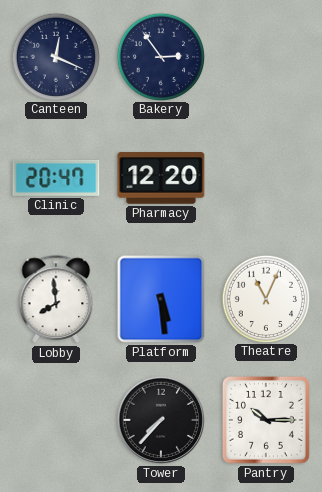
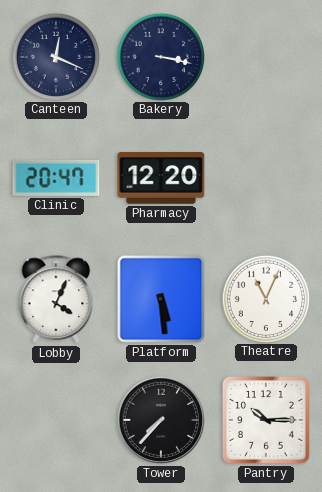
Bakery: 2:54 -> 3:17 (160, 56)
Lobby: 7:59 -> 4:04 (56, 300)
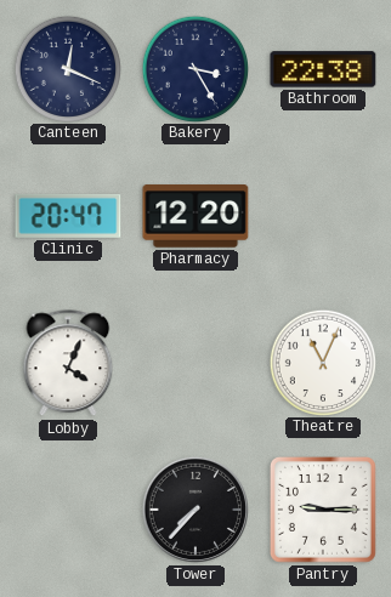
Bakery: 3:17 -> 3:25 (194, 68)
Bathroom: none -> 22:38 (323, 69)
Platform: 5:29 -> none (161, 299)
Pantry: 10:15 -> 9:15 (324, 511)
